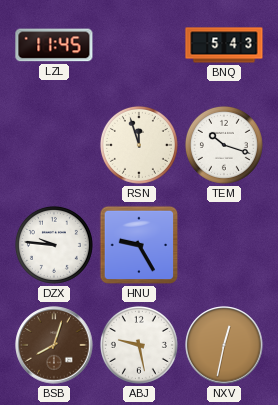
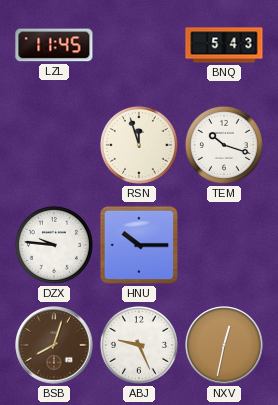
HNU: 9:25 -> 10:15 (139, 245)
ABJ: 9:28 -> 9:26 (139, 345)
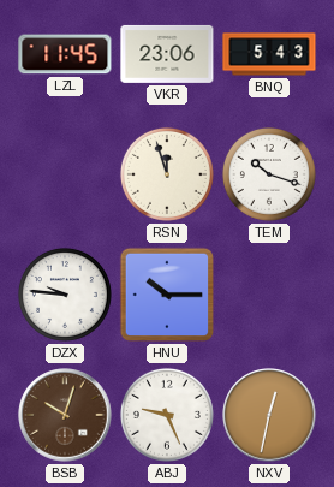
VKR: none -> 23:06 (167, 54)
BSB: 8:03 -> 10:03 (65, 415)
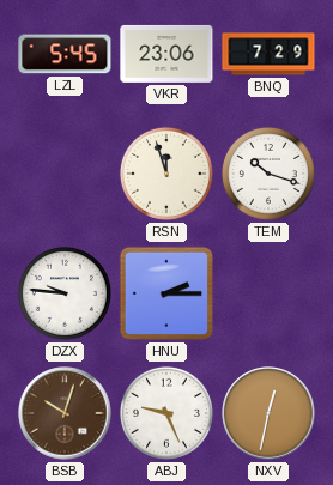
LZL: 11:45 -> 5:45 (65, 54)
BNQ: 5:43 -> 7:29 (268, 54)
HNU: 10:15 -> 2:15 (166, 293)
